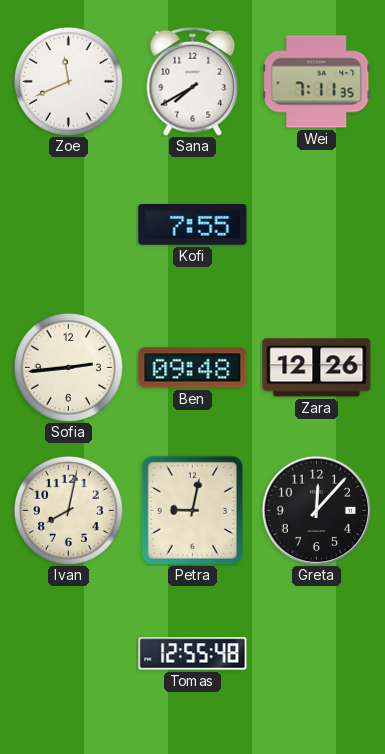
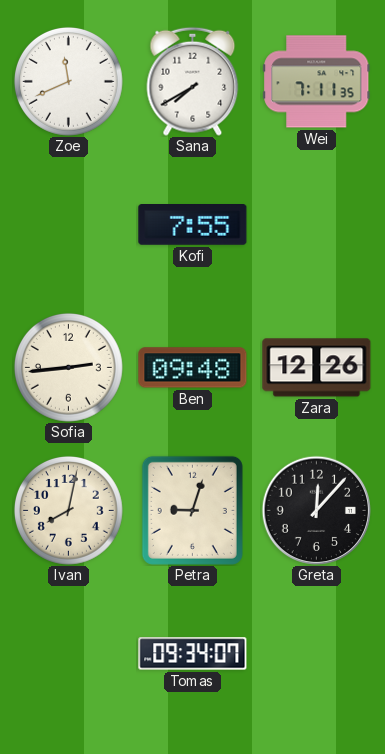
Petra: 9:02 -> 9:03 (192, 510)
Tomas: 12:55 -> 09:34 (193, 654)
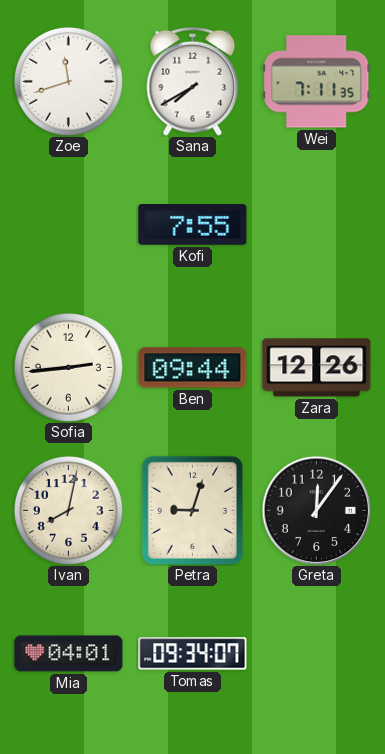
Zoe: 11:41 -> 11:42 (68, 81)
Ben: 09:48 -> 09:44 (193, 368)
Greta: 12:07 -> 12:06 (316, 510)
Mia: none -> 04:01 (69, 654)
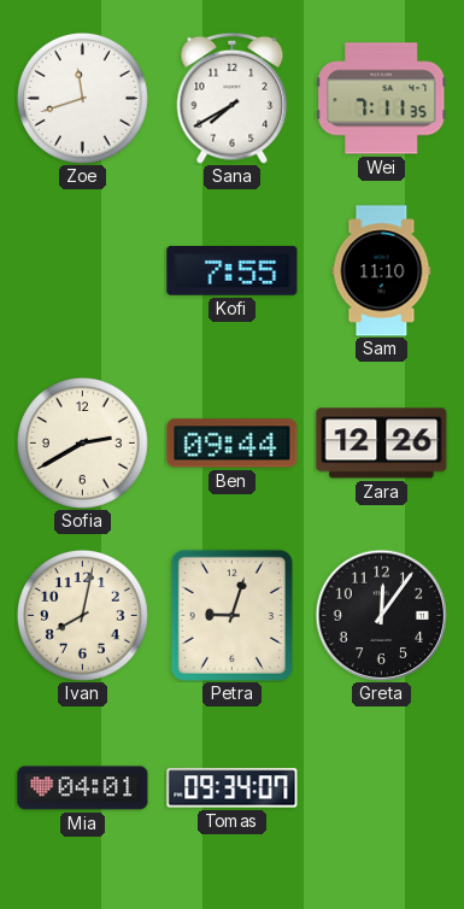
Sam: none -> 11:10 (382, 271)
Sofia: 2:44 -> 2:40 (82, 442)
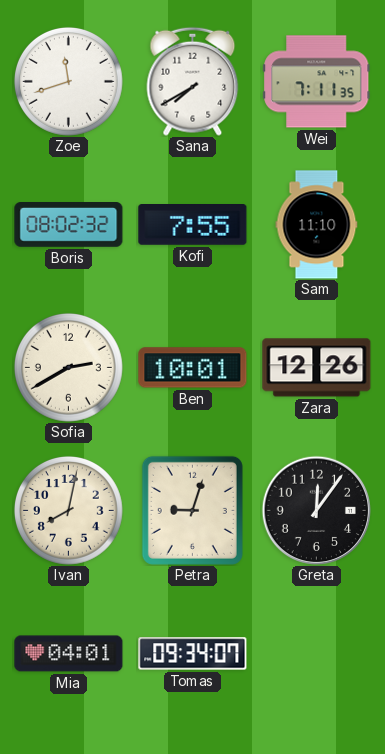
Boris: none -> 08:02 (69, 225)
Ben: 09:44 -> 10:01 (193, 368)
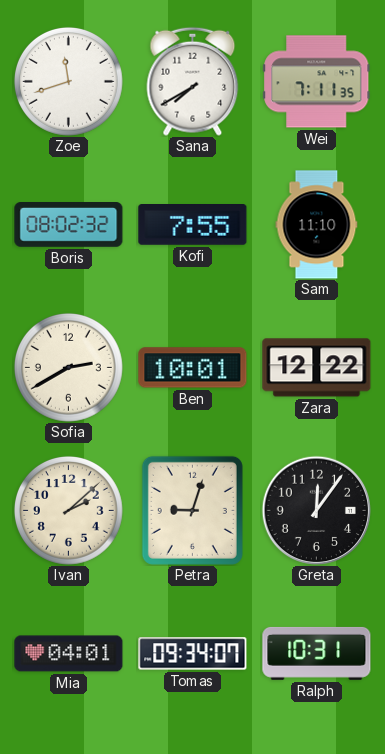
Zara: 12:26 -> 12:22 (317, 368)
Ivan: 8:02 -> 2:08 (68, 510)
Ralph: none -> 10:31 (317, 653)
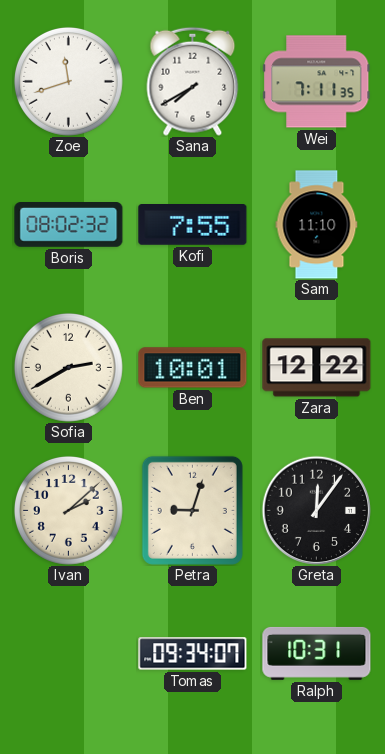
Mia: 04:01 -> none (69, 654)
